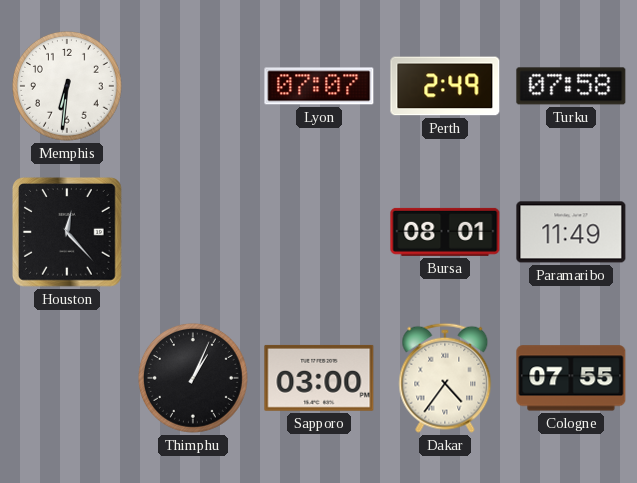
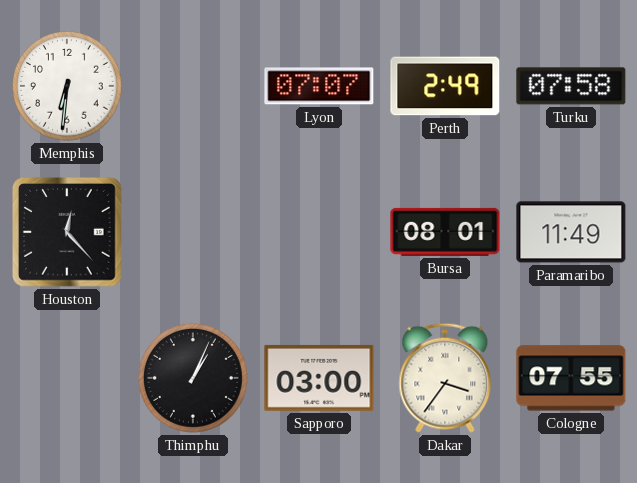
Dakar: 4:36 -> 3:36 (445, 378)
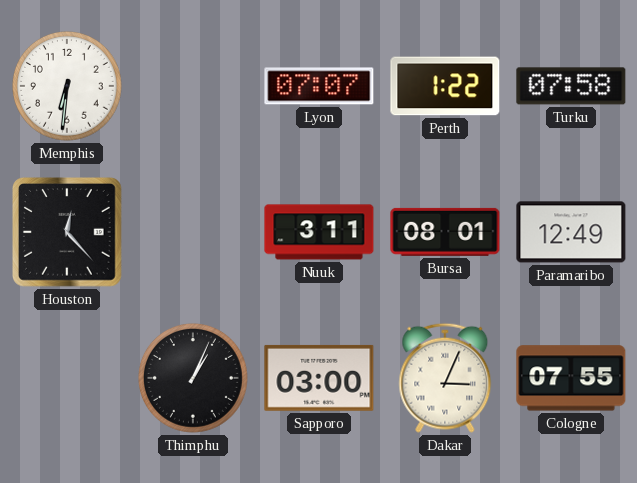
Perth: 2:49 -> 1:22 (445, 86)
Nuuk: none -> 3:11 (319, 232)
Paramaribo: 11:49 -> 12:49 (571, 232)
Dakar: 3:36 -> 3:04 (445, 378)
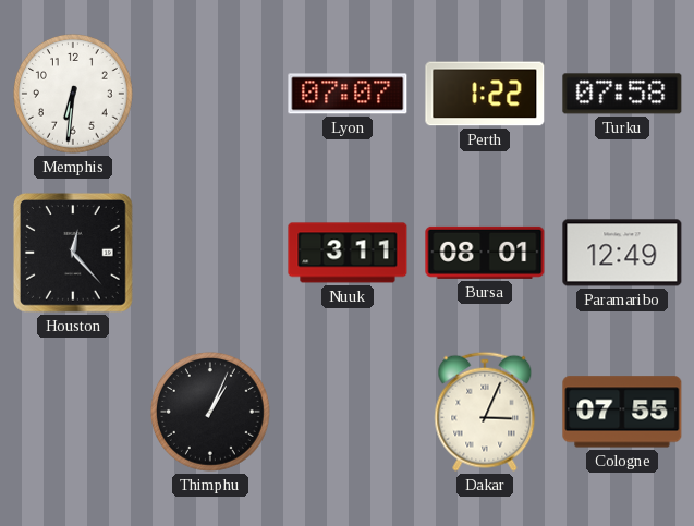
Sapporo: 03:00 -> none (319, 378)
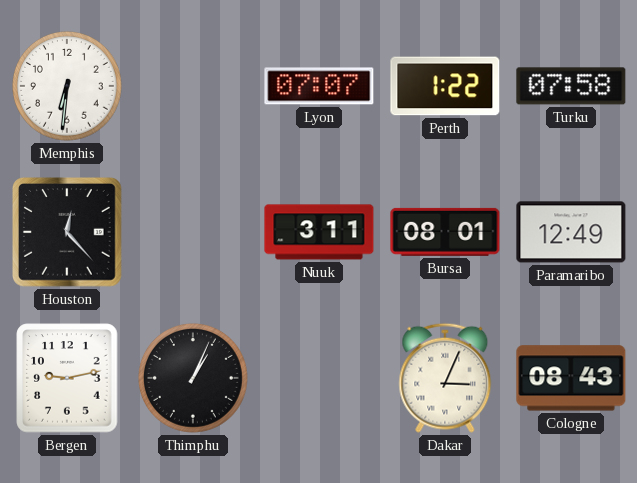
Bergen: none -> 9:13 (67, 378)
Cologne: 07:55 -> 08:43 (571, 378)
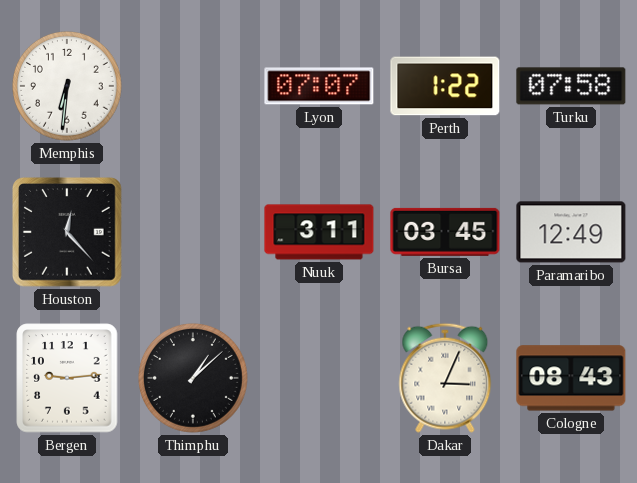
Bursa: 08:01 -> 03:45 (445, 232)
Bergen: 9:13 -> 9:14 (67, 378)
Thimphu: 1:04 -> 1:08 (194, 379)
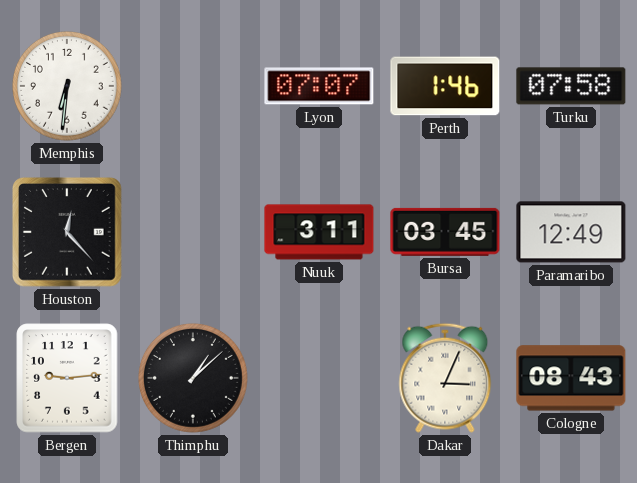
Perth: 1:22 -> 1:46 (445, 86)
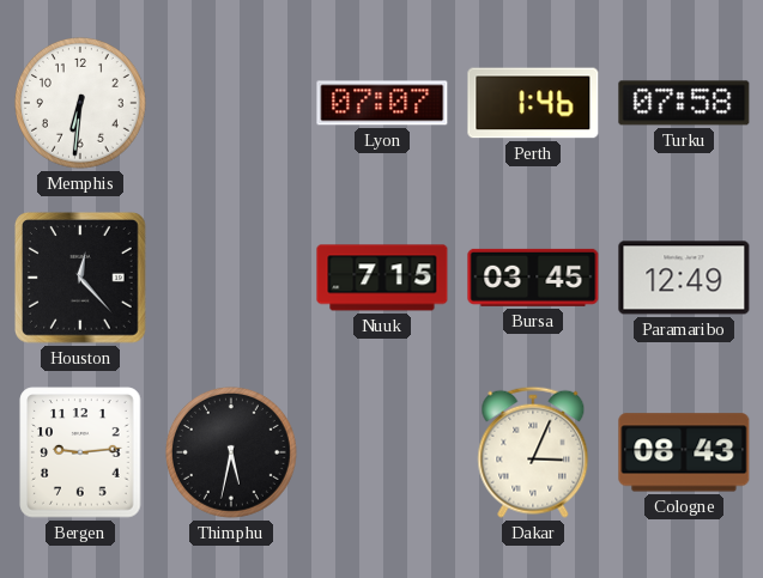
Nuuk: 3:11 -> 7:15 (382, 278)
Thimphu: 1:08 -> 5:32 (232, 454)
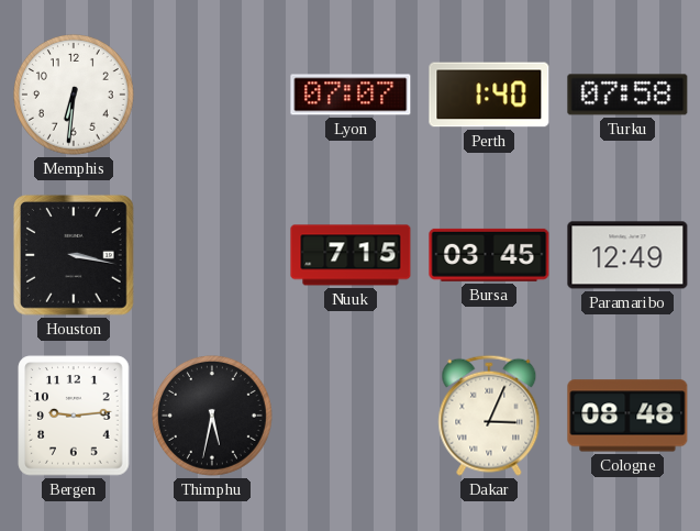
Perth: 1:46 -> 1:40 (489, 95)
Houston: 12:23 -> 3:17 (75, 256)
Cologne: 08:43 -> 08:48 (627, 416)
